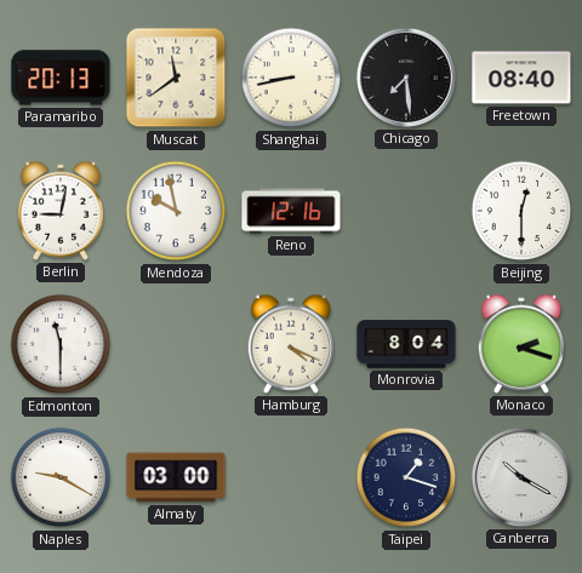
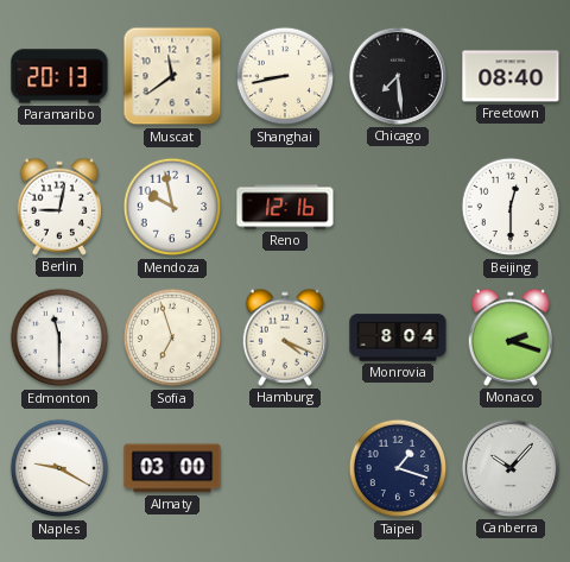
Sofia: none -> 6:57 (172, 337)
Canberra: 10:20 -> 10:07 (511, 468)
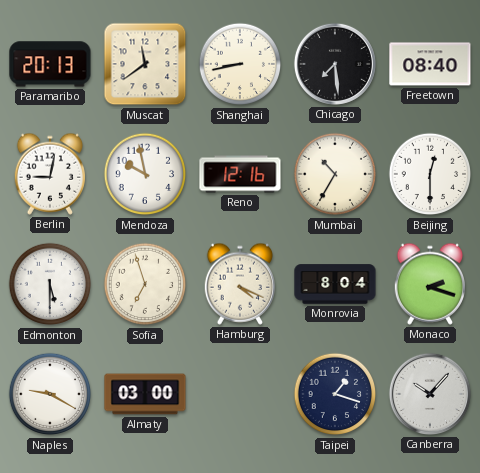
Mumbai: none -> 10:35 (335, 174)
Edmonton: 11:30 -> 5:30 (50, 284)
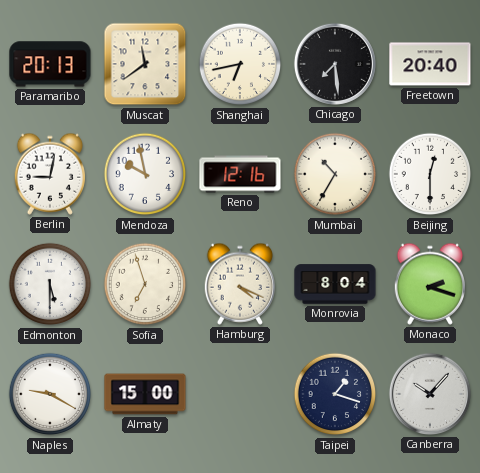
Shanghai: 8:43 -> 6:43 (240, 64)
Freetown: 08:40 -> 20:40 (430, 64)
Almaty: 03:00 -> 15:00 (145, 394)
